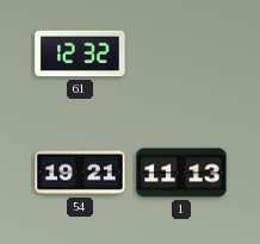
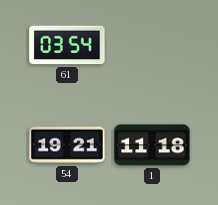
61: 12:32 -> 03:54 (67, 45)
1: 11:13 -> 11:18 (152, 145)
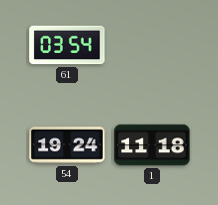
54: 19:21 -> 19:24 (67, 145)
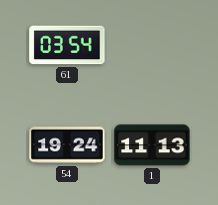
1: 11:18 -> 11:13 (152, 145)
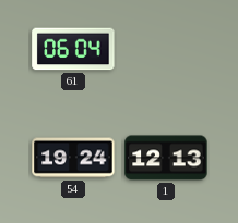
61: 03:54 -> 06:04 (73, 49)
1: 11:13 -> 12:13 (166, 158)
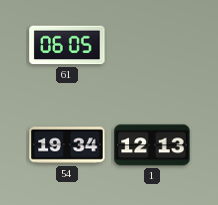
61: 06:04 -> 06:05 (67, 45)
54: 19:24 -> 19:34 (67, 145)
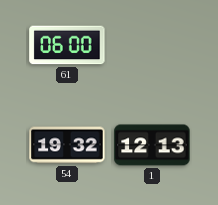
61: 06:05 -> 06:00 (67, 45)
54: 19:34 -> 19:32 (67, 145)
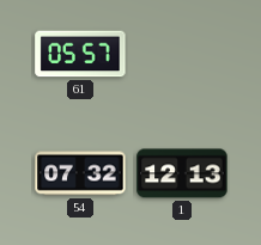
61: 06:00 -> 05:57 (80, 54)
54: 19:32 -> 07:32 (80, 173)
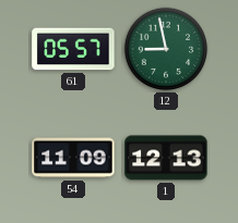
12: none -> 8:58 (166, 49)
54: 07:32 -> 11:09 (73, 158)
